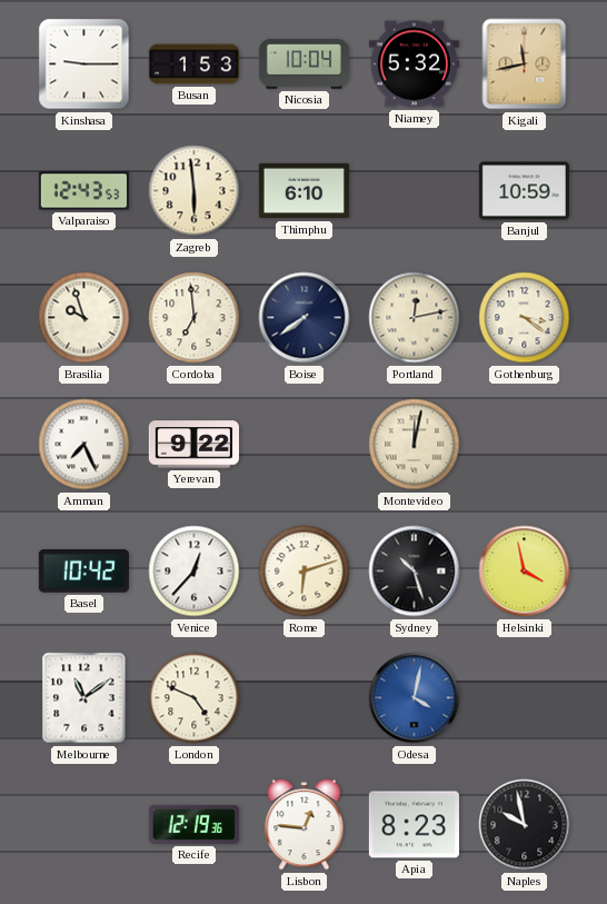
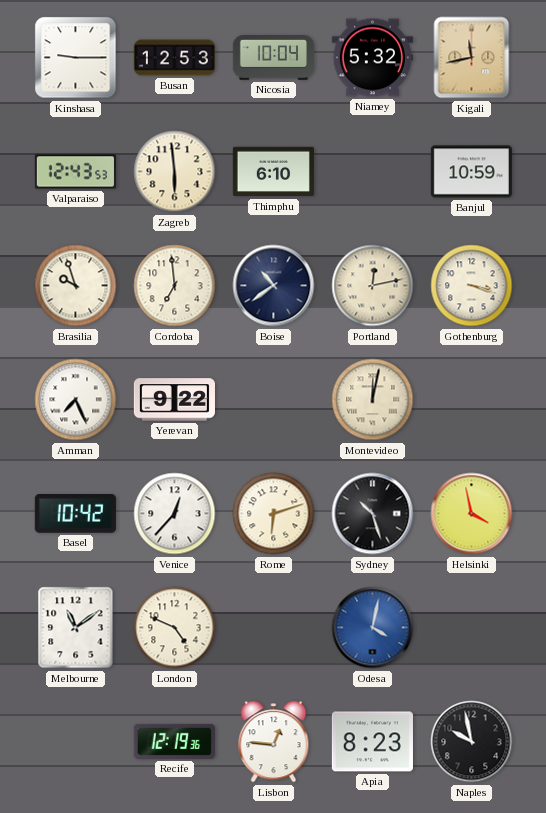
Busan: 1:53 -> 12:53 (174, 58)
Boise: 7:39 -> 10:39 (274, 286)
Gothenburg: 3:21 -> 3:18 (472, 286)
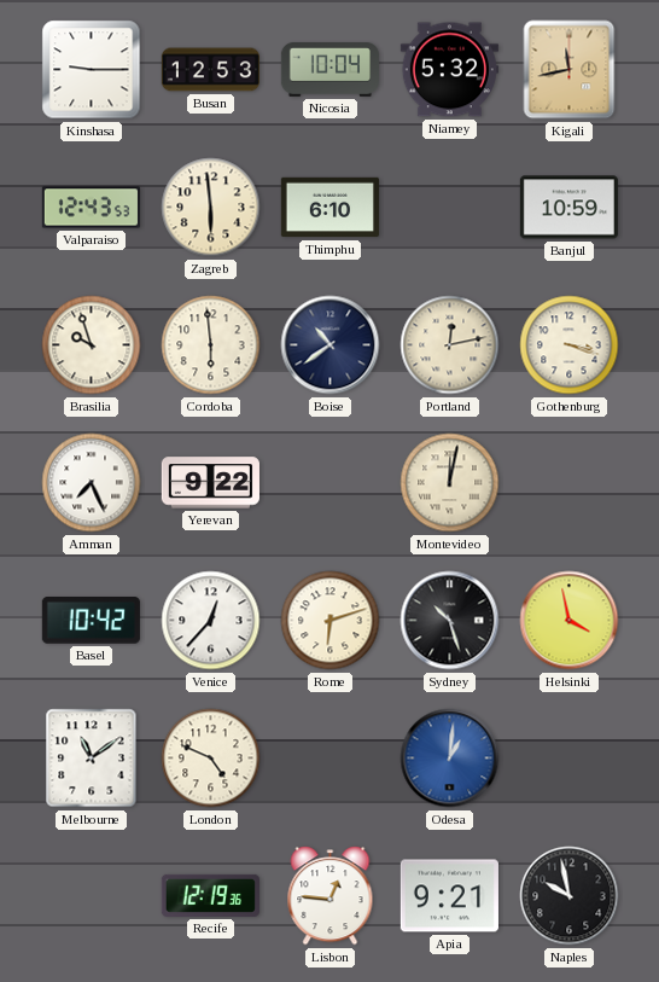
Cordoba: 6:59 -> 5:59 (211, 345)
Odesa: 4:02 -> 1:01 (450, 759)
Apia: 8:23 -> 9:21 (449, 896)
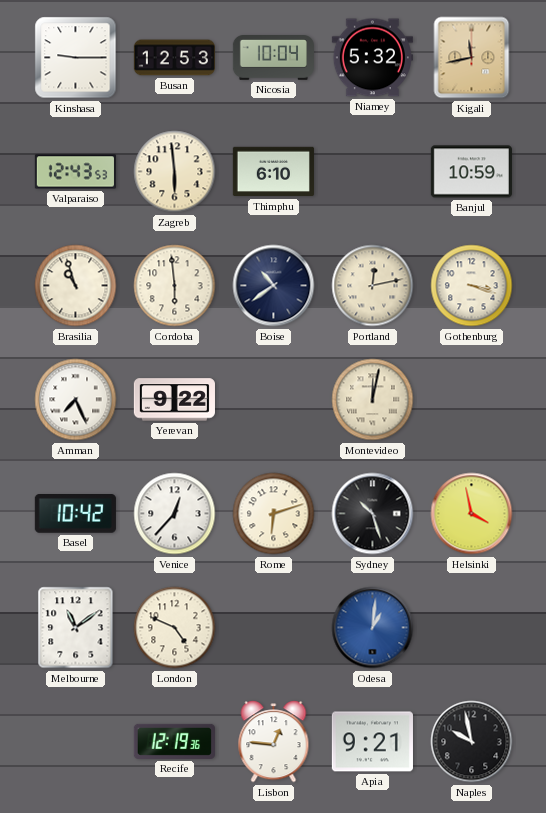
Brasilia: 9:57 -> 10:57 (76, 286)
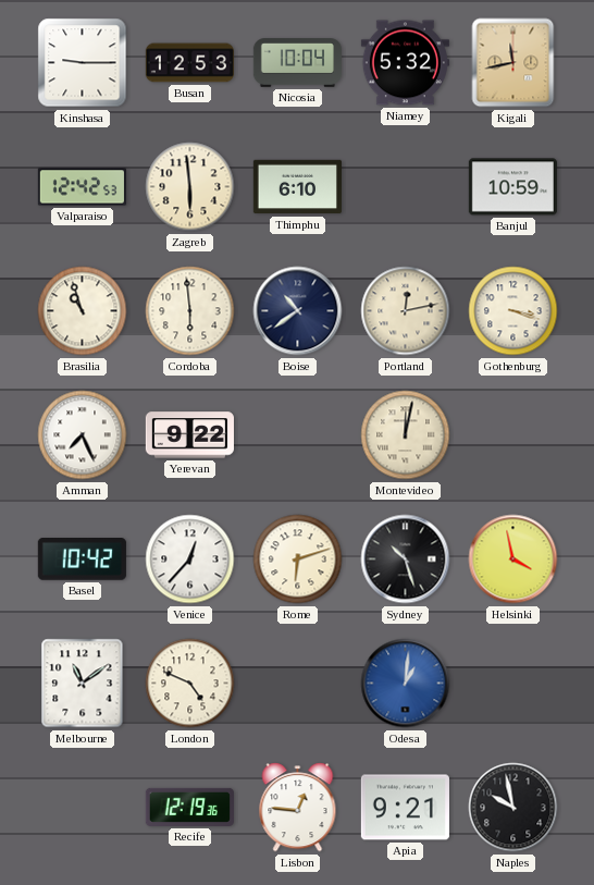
Valparaiso: 12:43 -> 12:42 (82, 187)
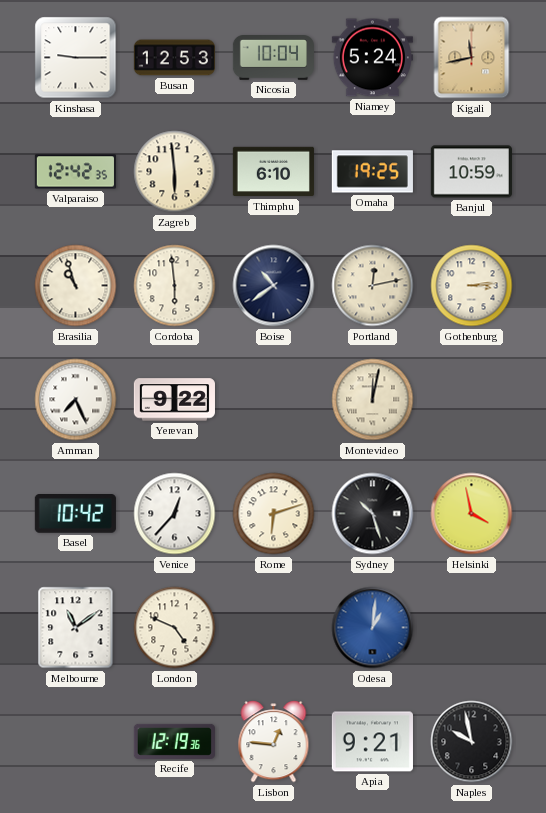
Niamey: 5:32 -> 5:24 (372, 58)
Valparaiso: 12:42:53 -> 12:42:35 (75, 172)
Omaha: none -> 19:25 (372, 172)
Gothenburg: 3:18 -> 3:14 (472, 286)
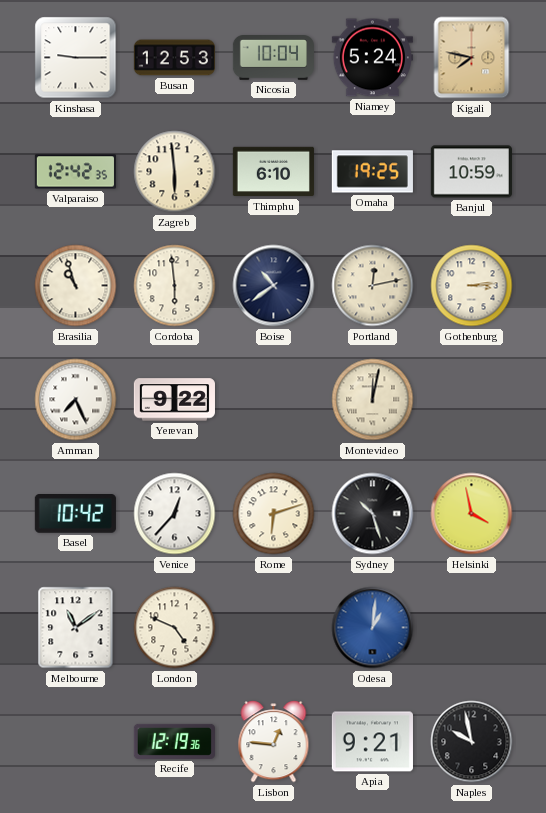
Kigali: 11:43 -> 7:47 (472, 58)
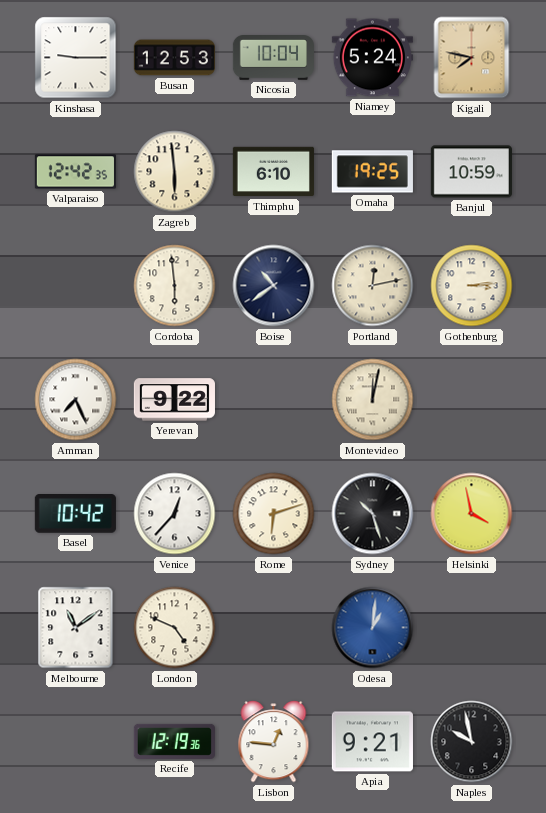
Brasilia: 10:57 -> none (76, 286)
